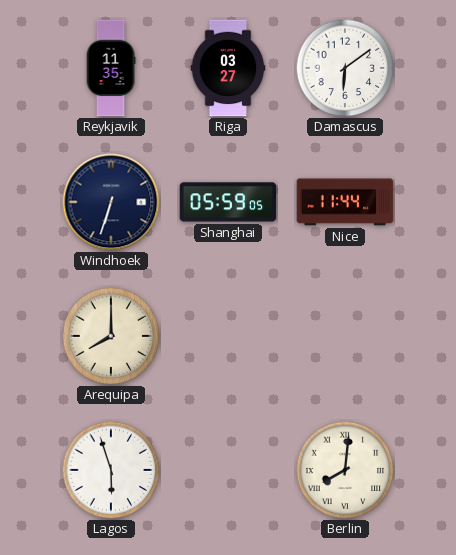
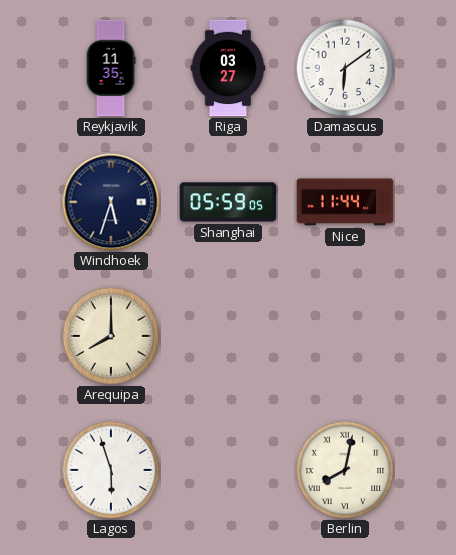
Windhoek: 6:33 -> 5:33 (111, 202)
Berlin: 8:01 -> 8:02 (345, 470)
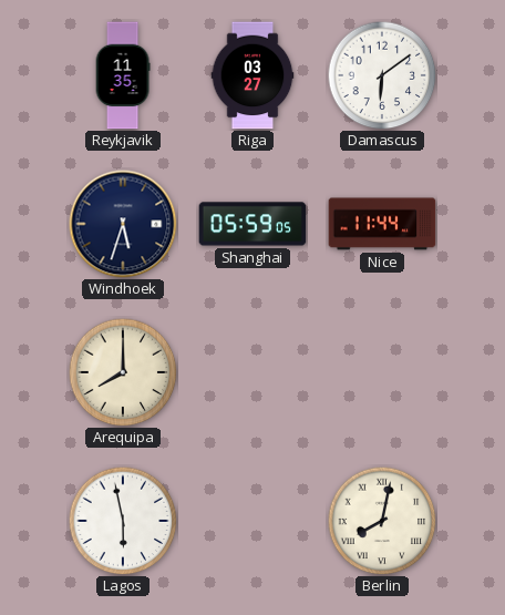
Lagos: 5:57 -> 5:58 (123, 521)
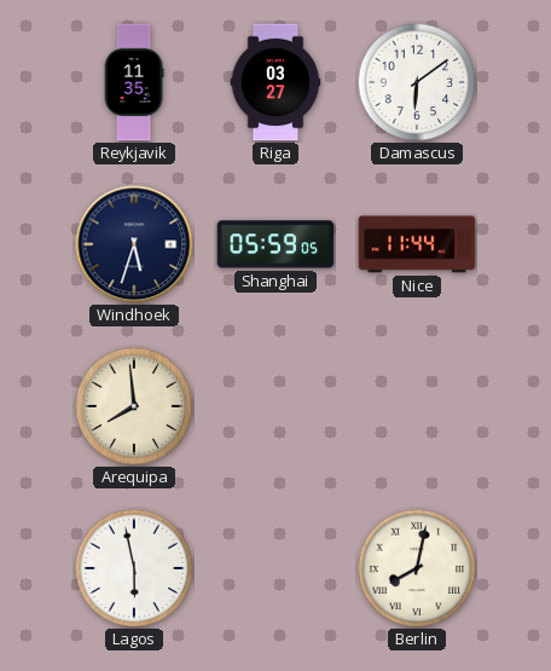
Arequipa: 8:00 -> 7:59 (134, 406)
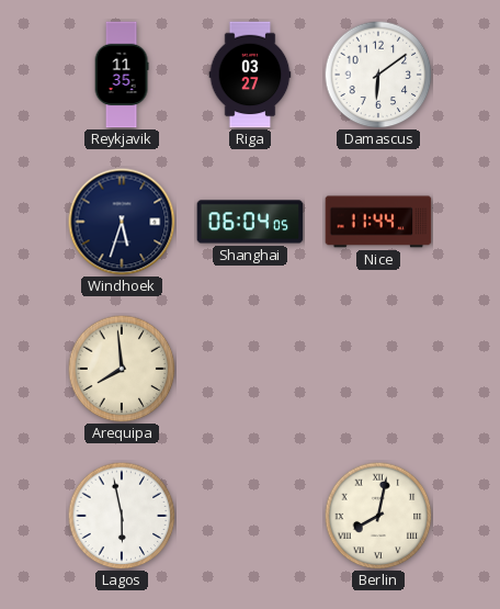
Shanghai: 05:59 -> 06:04 (250, 222)
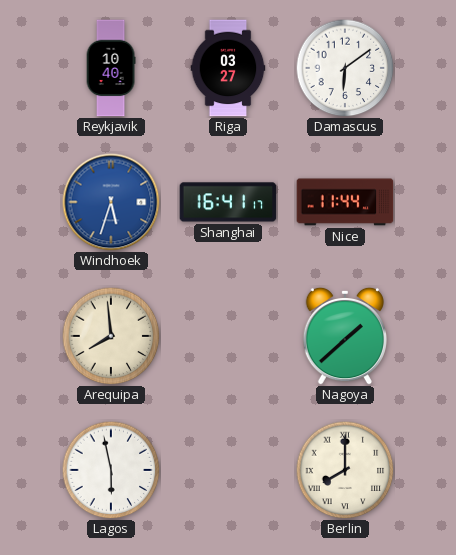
Reykjavik: 11:35 -> 10:40 (111, 68)
Windhoek dial: navy -> blue (111, 202)
Shanghai: 06:04 -> 16:41 (228, 202)
Nagoya: none -> 1:38 (345, 336)
Berlin: 8:02 -> 8:00 (345, 470)
